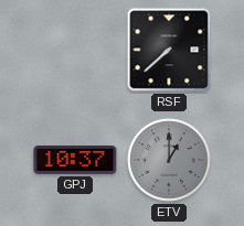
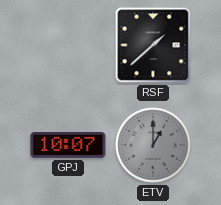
RSF: 7:38 -> 1:38 (153, 45)
GPJ: 10:37 -> 10:07 (68, 145)
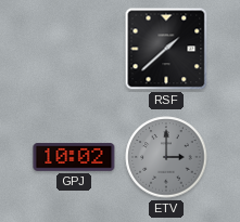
GPJ: 10:07 -> 10:02 (74, 157)
ETV: 1:00 -> 3:00 (166, 157)
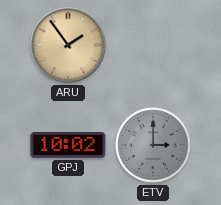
ARU: none -> 1:54 (68, 45)
RSF: 1:38 -> none (166, 49)
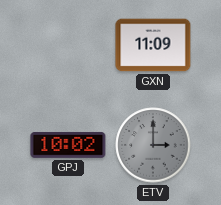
ARU: 1:54 -> none (68, 45)
GXN: none -> 11:09 (153, 45)
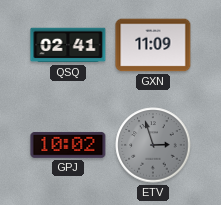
QSQ: none -> 02:41 (68, 45)
ETV: 3:00 -> 2:57 (153, 145)
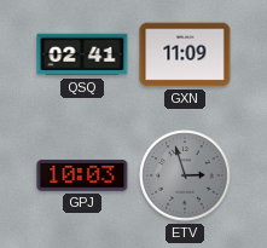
GPJ: 10:02 -> 10:03 (82, 175)
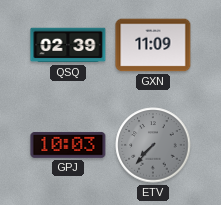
QSQ: 02:41 -> 02:39 (68, 45)
ETV: 2:57 -> 7:37 (153, 145)
